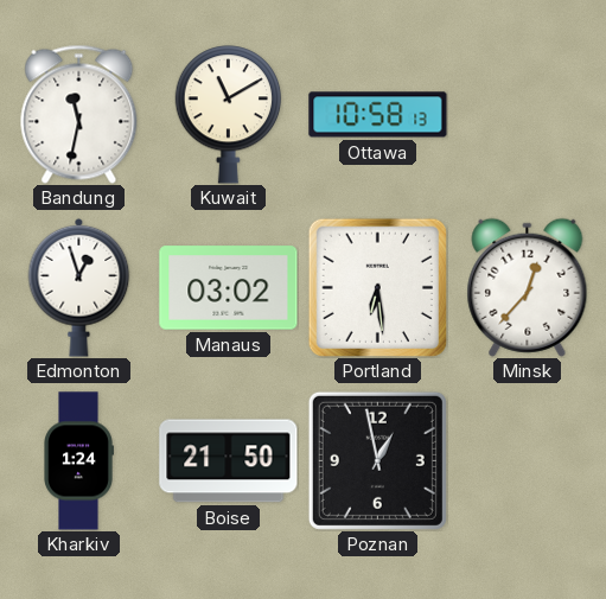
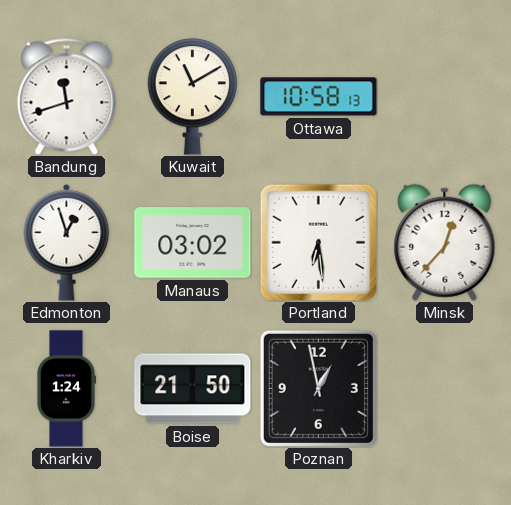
Bandung: 11:32 -> 11:42 (67, 96)
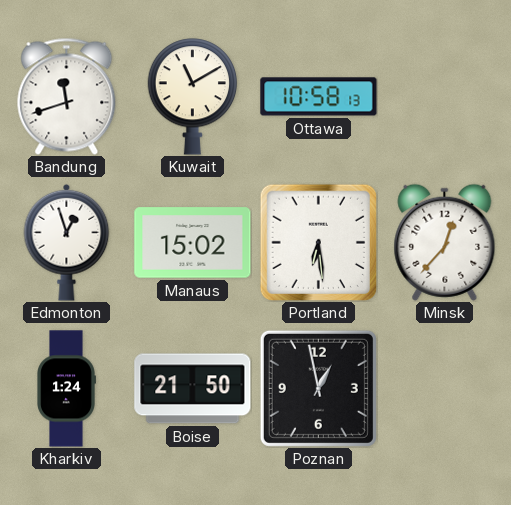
Manaus: 03:02 -> 15:02 (193, 243)
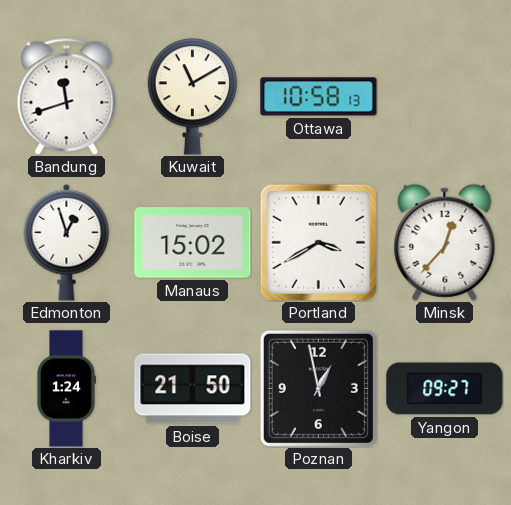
Portland: 6:29 -> 3:40 (318, 242)
Yangon: none -> 09:27 (445, 389)
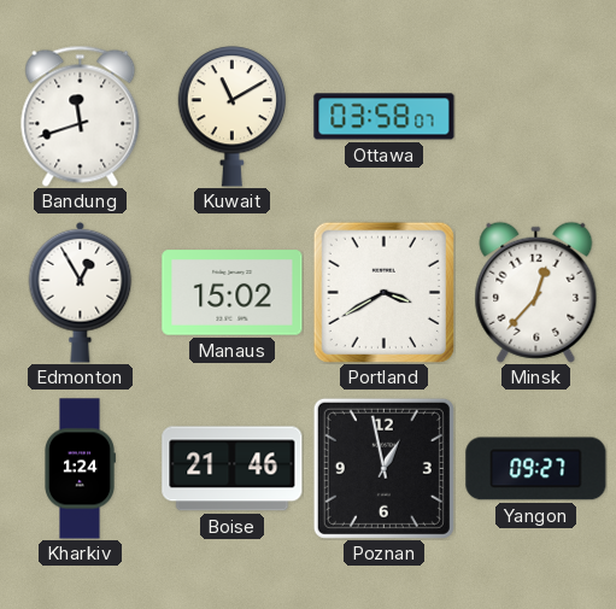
Ottawa: 10:58 -> 03:58 (385, 117)
Edmonton: 12:57 -> 12:55 (81, 292)
Boise: 21:50 -> 21:46 (233, 469)
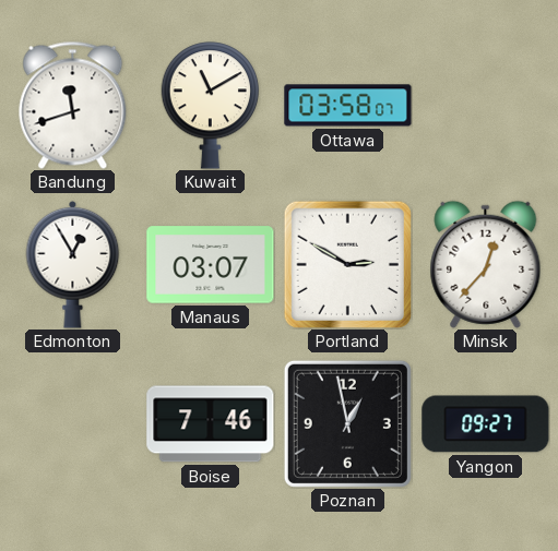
Manaus: 15:02 -> 03:07 (211, 265)
Portland: 3:40 -> 2:50 (347, 264)
Kharkiv: 1:24 -> none (80, 469)
Boise: 21:46 -> 7:46 (211, 424)
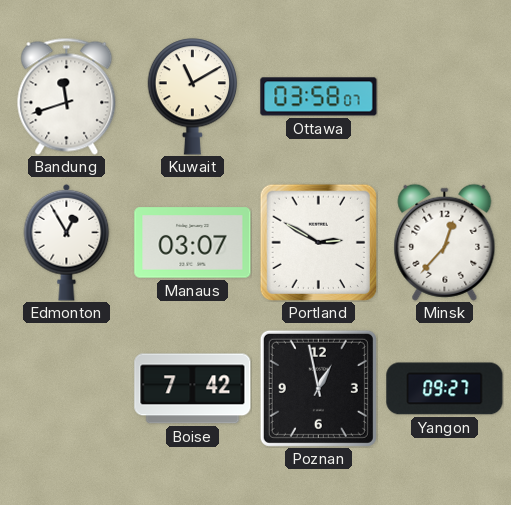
Boise: 7:46 -> 7:42 (193, 389)
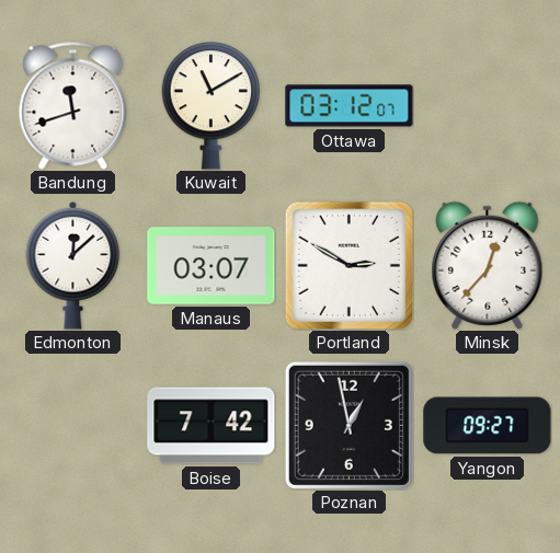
Ottawa: 03:58 -> 03:12 (350, 106)
Edmonton: 12:55 -> 12:08 (73, 265)
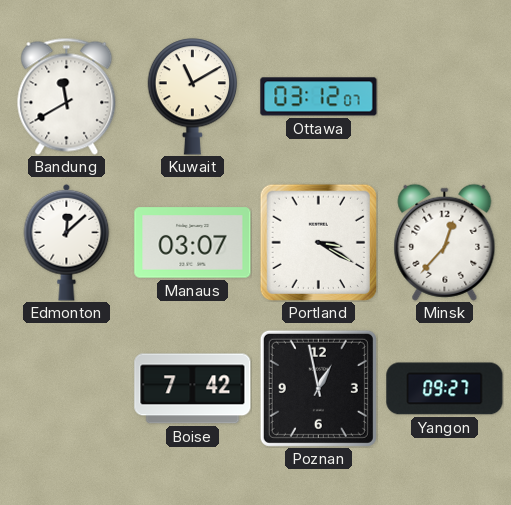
Bandung: 11:42 -> 11:40 (67, 96)
Portland: 2:50 -> 3:20 (318, 242)
